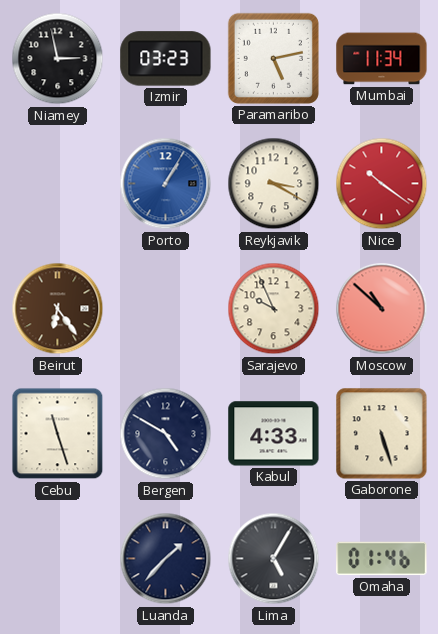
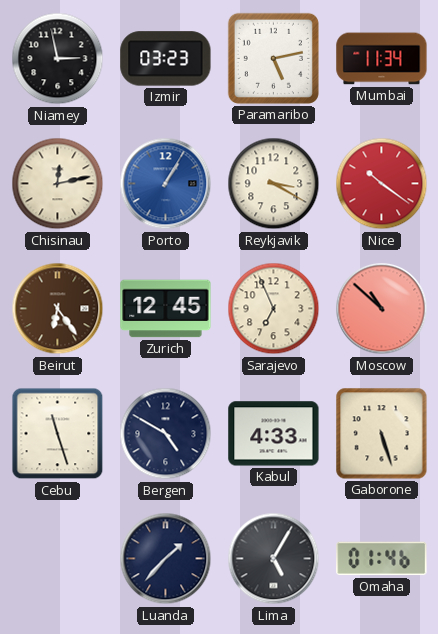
Chisinau: none -> 12:13 (58, 184)
Zurich: none -> 12:45 (166, 309)
Sarajevo: 9:56 -> 6:56 (274, 309)
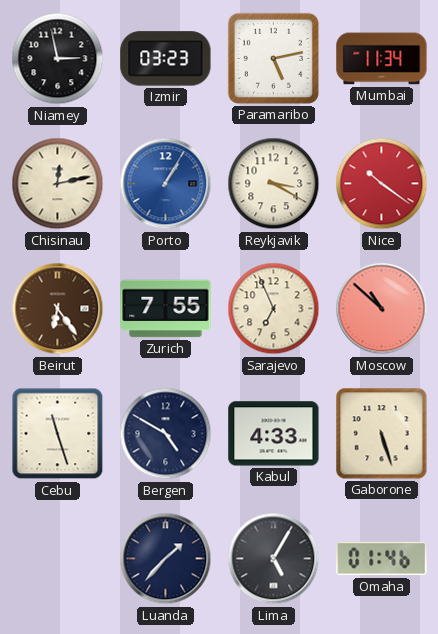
Zurich: 12:45 -> 7:55 (166, 309)
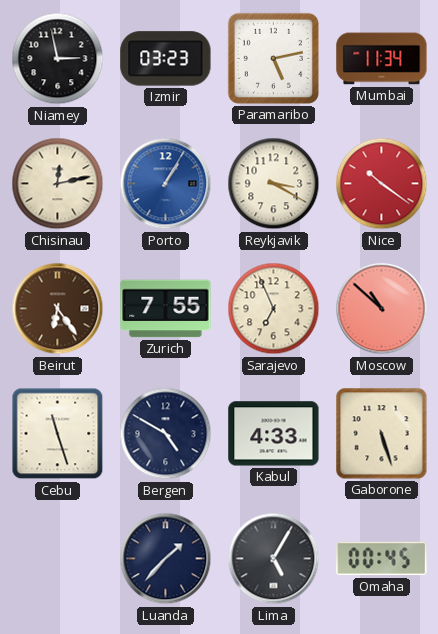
Omaha: 01:46 -> 00:45 (382, 559)
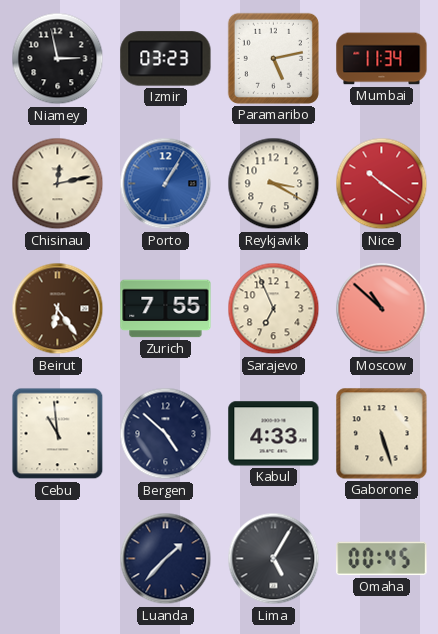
Cebu: 11:27 -> 10:59 (58, 434)
Bergen: 4:50 -> 4:52 (166, 434)
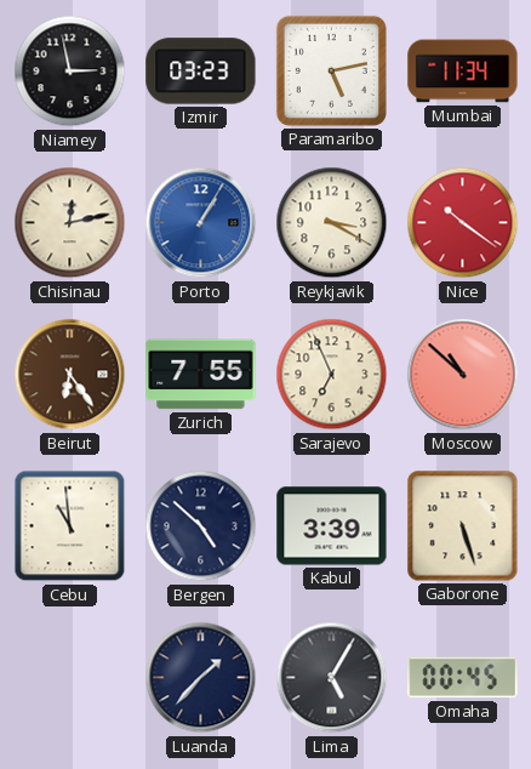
Kabul: 4:33 -> 3:39 (332, 526)
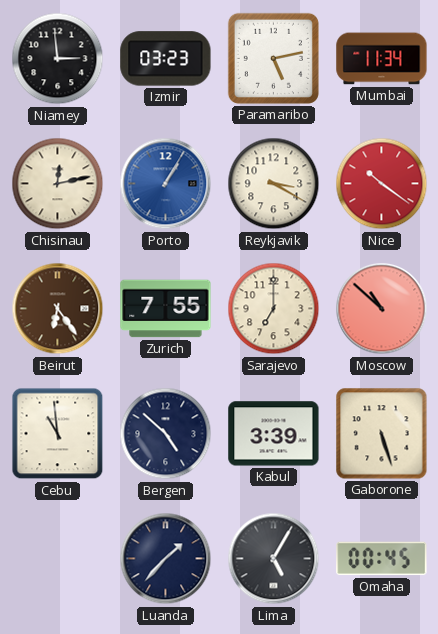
Niamey: 2:58 -> 2:59 (58, 59)
Sarajevo: 6:56 -> 7:00 (274, 309)
